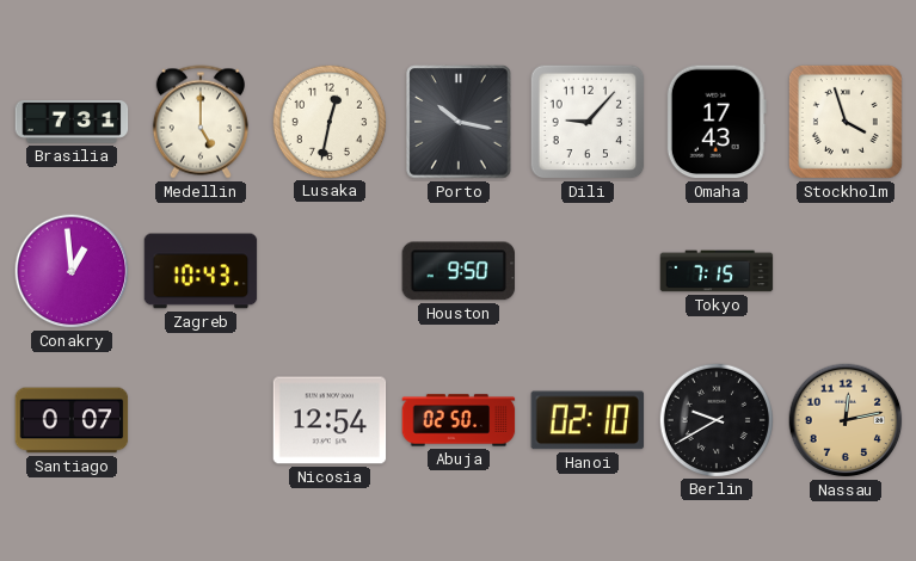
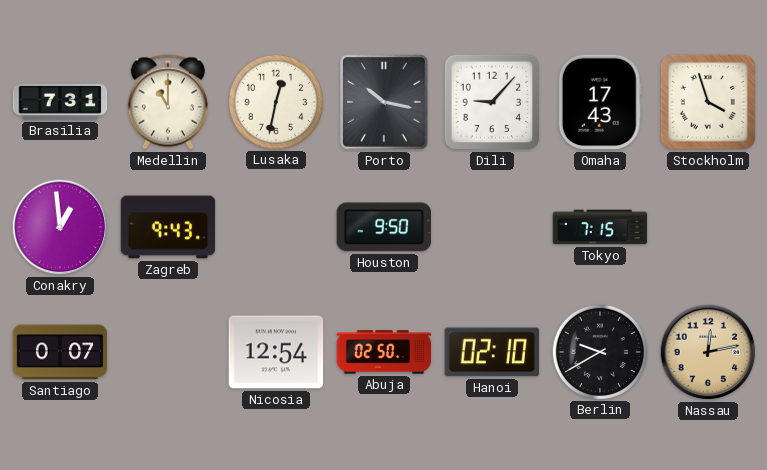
Medellin: 5:00 -> 11:00 (168, 102)
Zagreb: 10:43 -> 9:43 (168, 227)
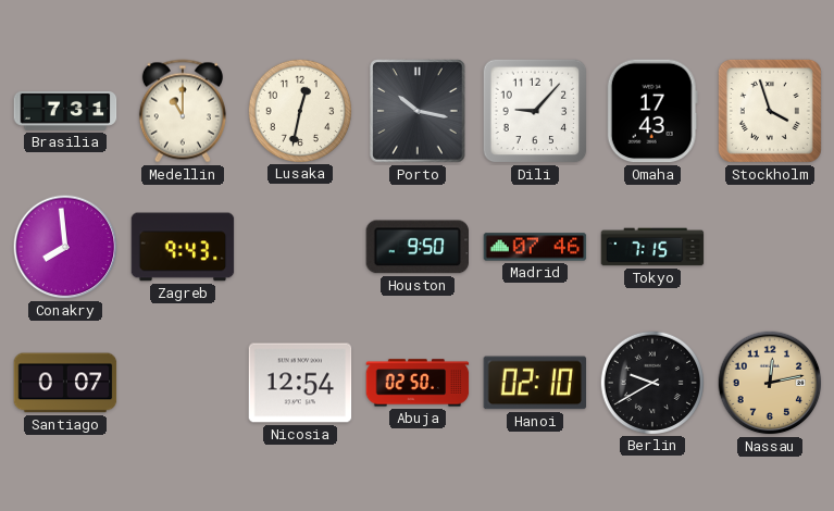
Conakry: 12:59 -> 7:59 (65, 247)
Madrid: none -> 07:46 (535, 247)
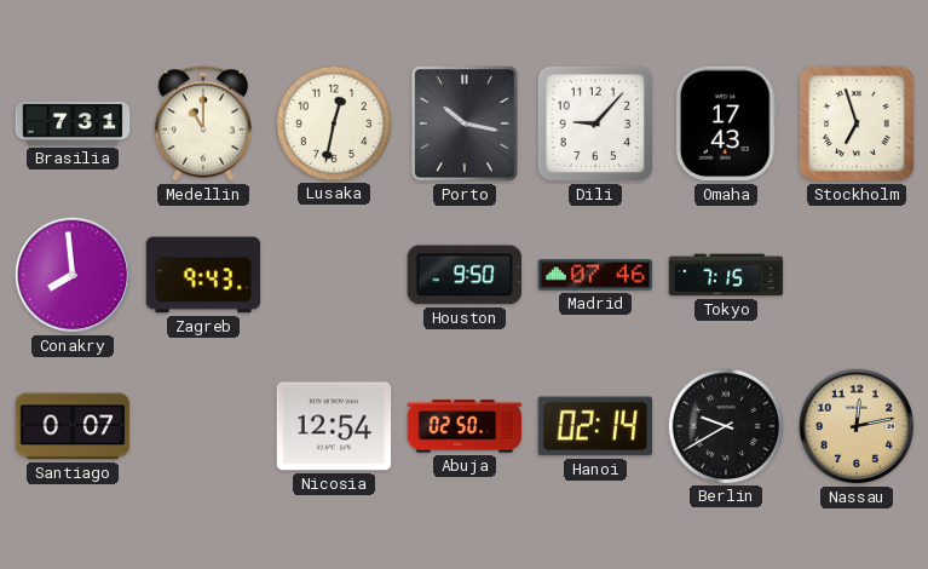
Stockholm: 3:57 -> 6:57 (857, 123)
Hanoi: 02:10 -> 02:14 (595, 426)
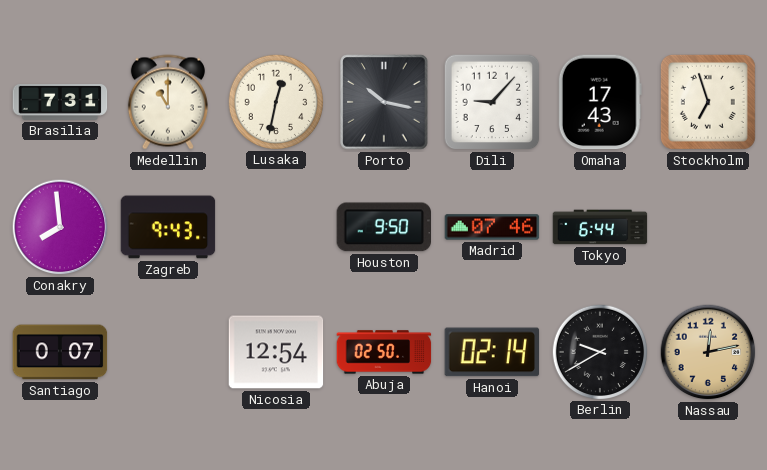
Tokyo: 7:15 -> 6:44 (600, 227)
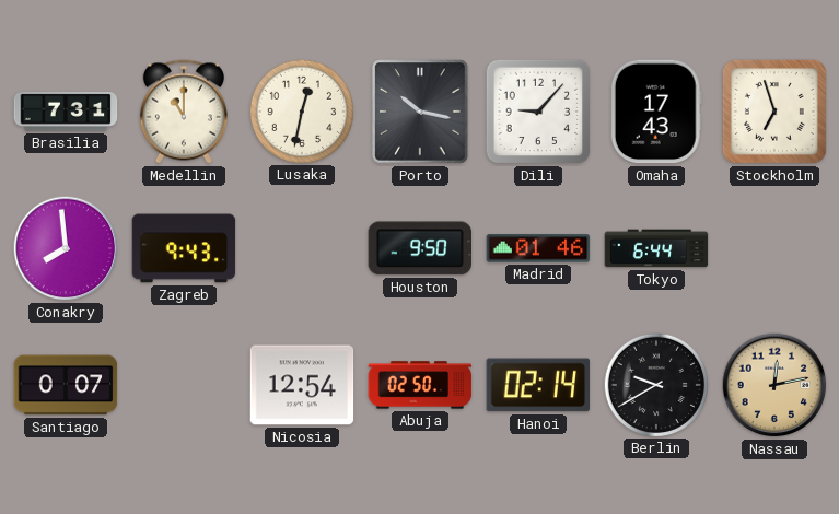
Madrid: 07:46 -> 01:46 (538, 248)
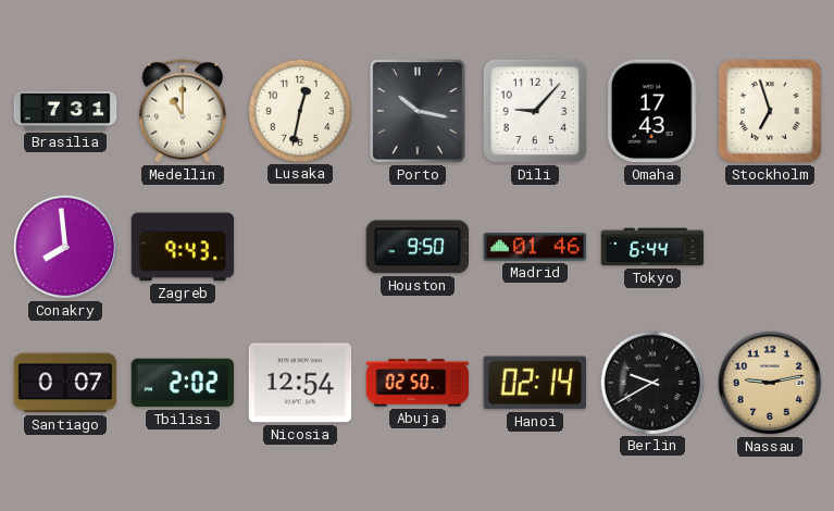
Tbilisi: none -> 2:02 (183, 383)
Nassau: 12:13 -> 9:13 (770, 383)
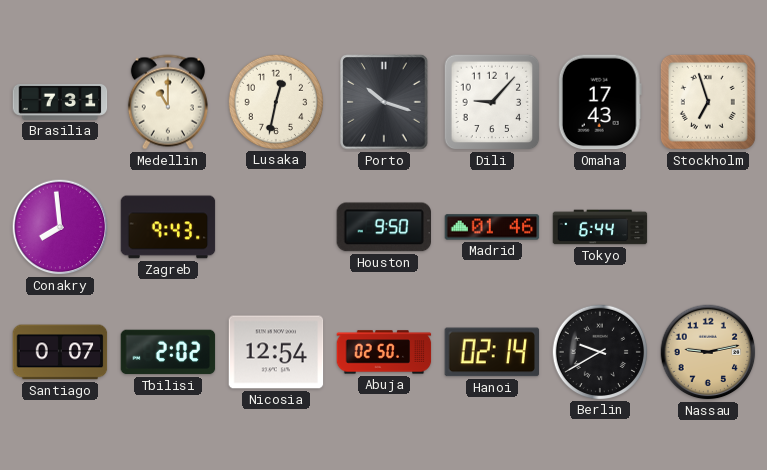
Porto: 10:17 -> 10:18 (384, 102)
